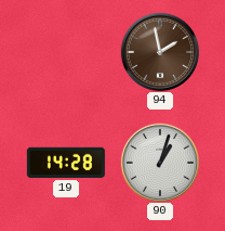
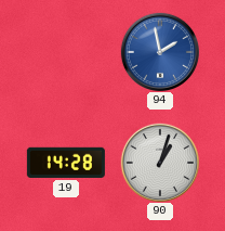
94 dial: brown -> blue (159, 51)
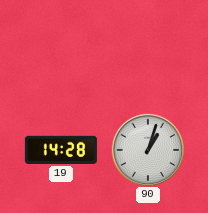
94: 1:58 -> none (159, 51)
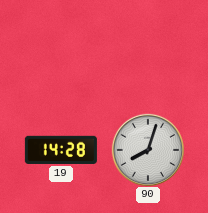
90: 1:03 -> 8:03 (147, 149)
